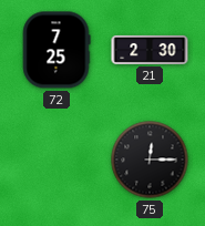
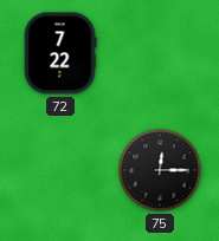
72: 7:25 -> 7:22 (60, 53)
21: 2:30 -> none (150, 50)
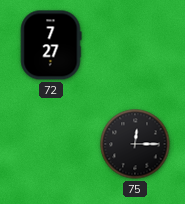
72: 7:22 -> 7:27 (51, 45)
